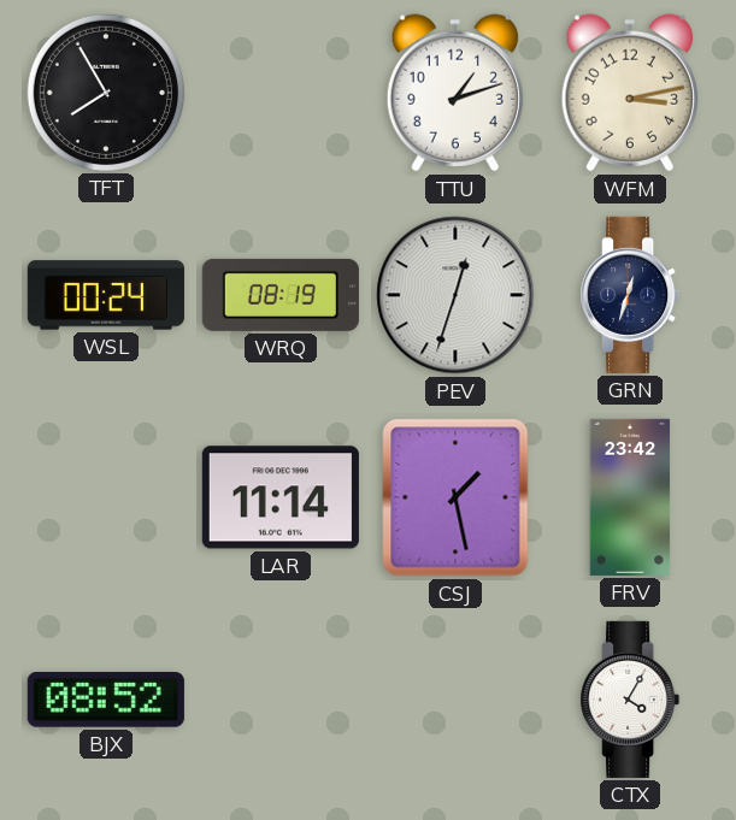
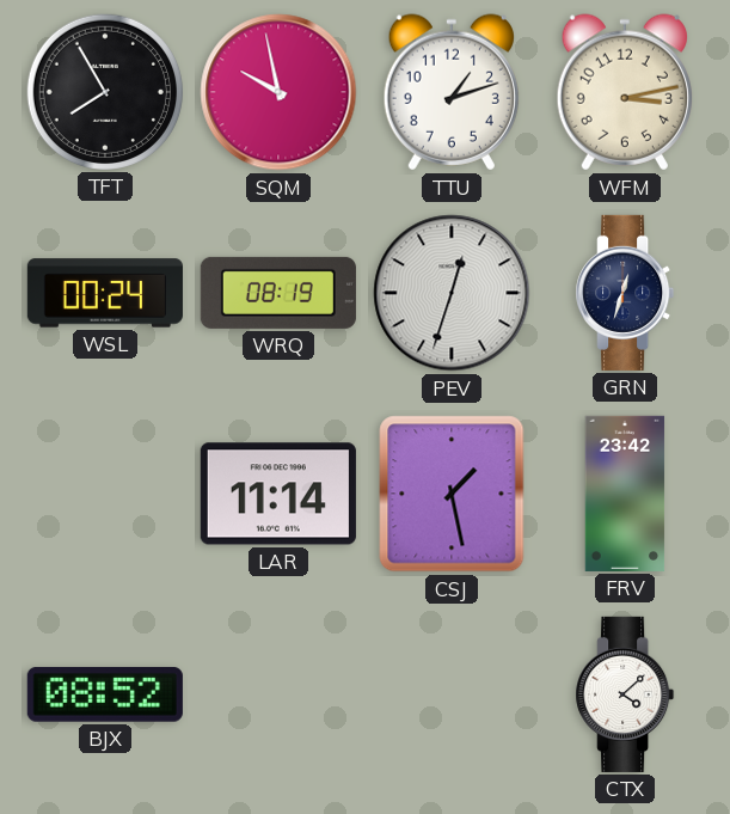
SQM: none -> 9:58 (278, 92)
CTX: 4:05 -> 4:08 (625, 694)
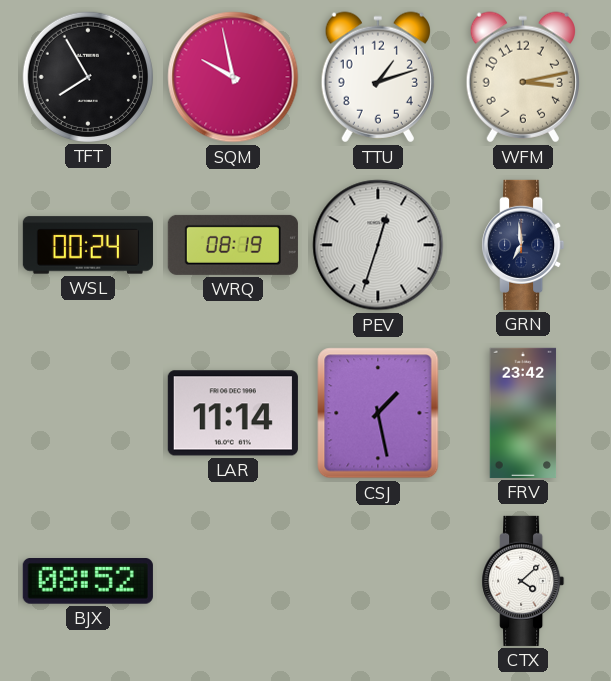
GRN: 12:33 -> 6:59 (523, 245)
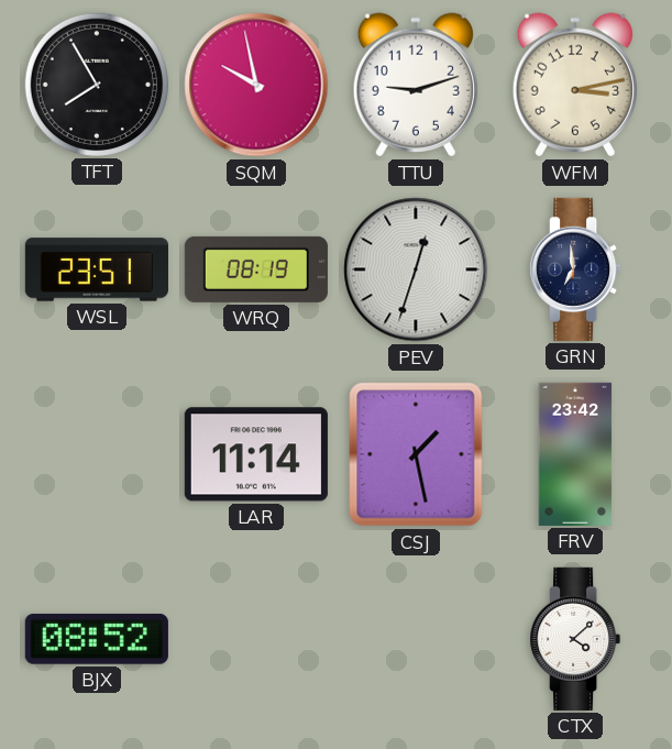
TTU: 1:12 -> 9:12 (416, 85)
WSL: 00:24 -> 23:51 (97, 269)
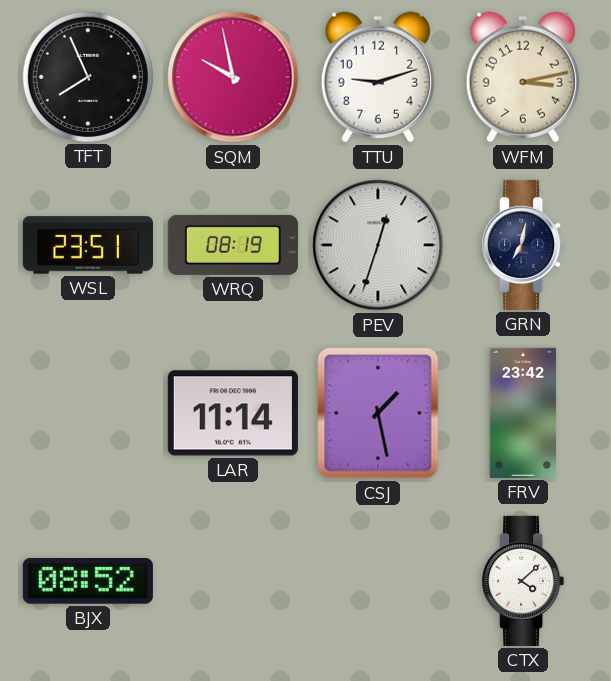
TFT: 7:55 -> 7:56 (88, 77)
GRN: 6:59 -> 7:02 (523, 245)
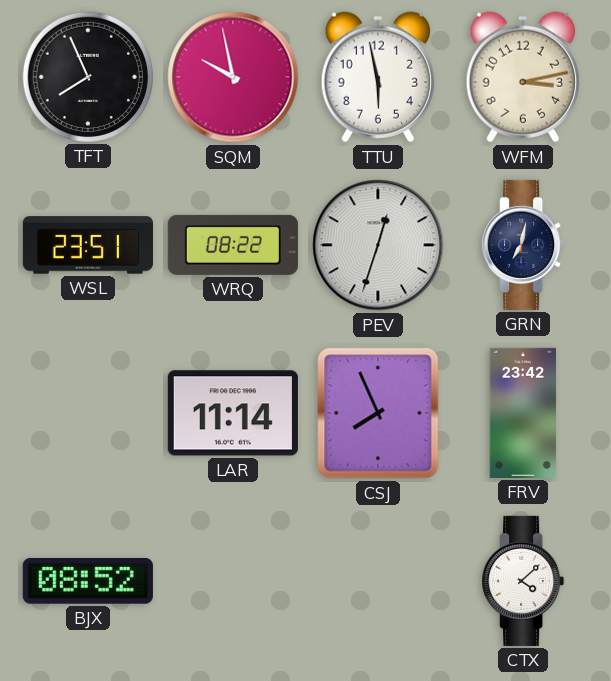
TTU: 9:12 -> 5:58 (378, 77)
WRQ: 08:19 -> 08:22 (233, 245)
CSJ: 1:28 -> 7:56 (378, 413)
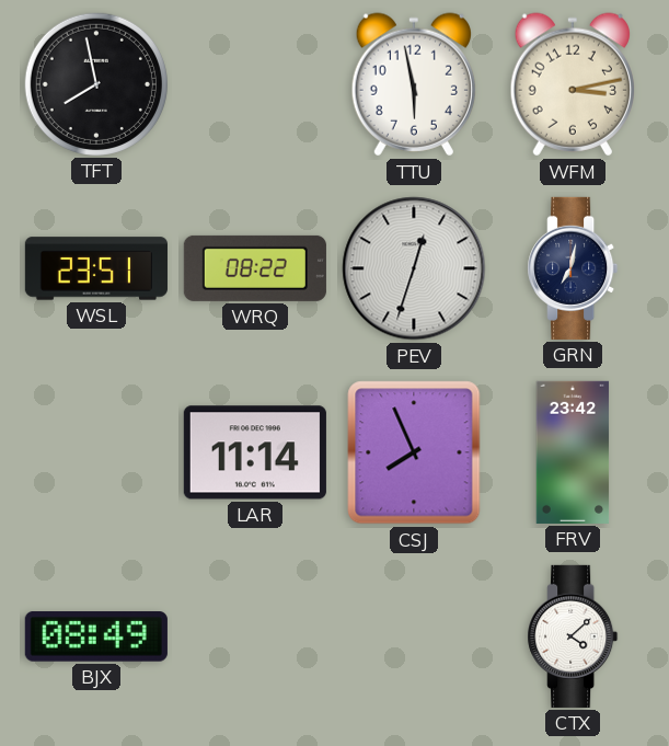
TFT: 7:56 -> 7:58 (96, 84)
SQM: 9:58 -> none (233, 77)
BJX: 08:52 -> 08:49 (96, 638)
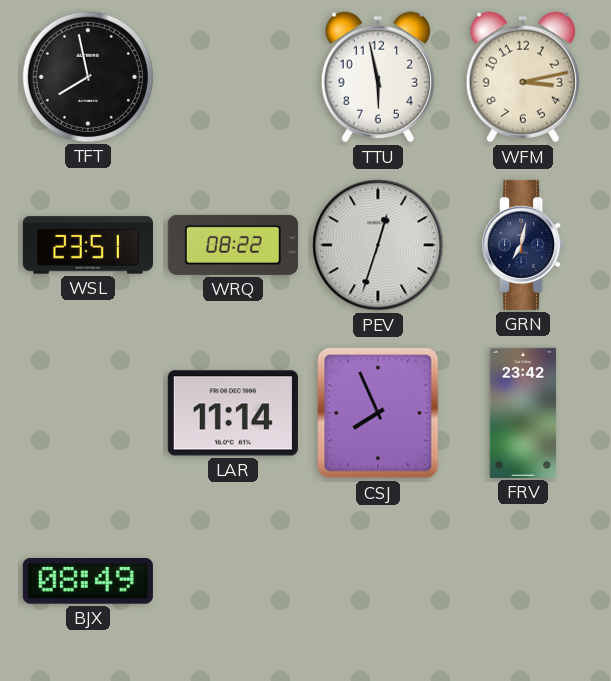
CTX: 4:08 -> none (573, 636)
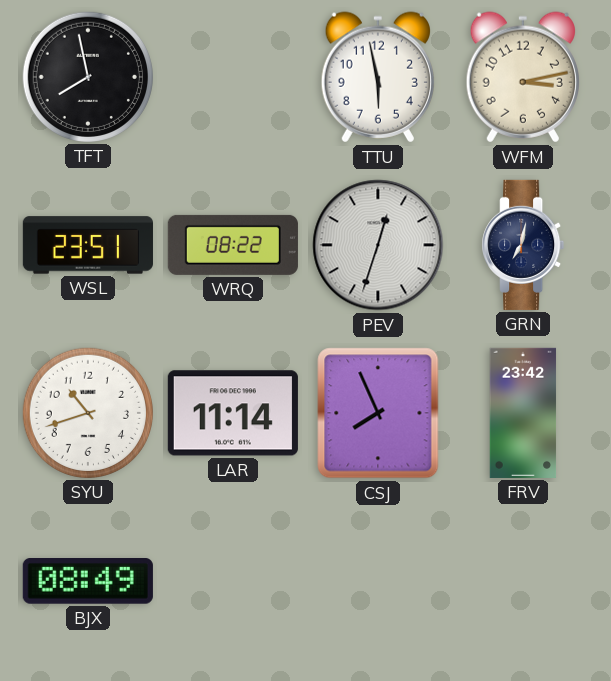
SYU: none -> 10:42 (88, 413)
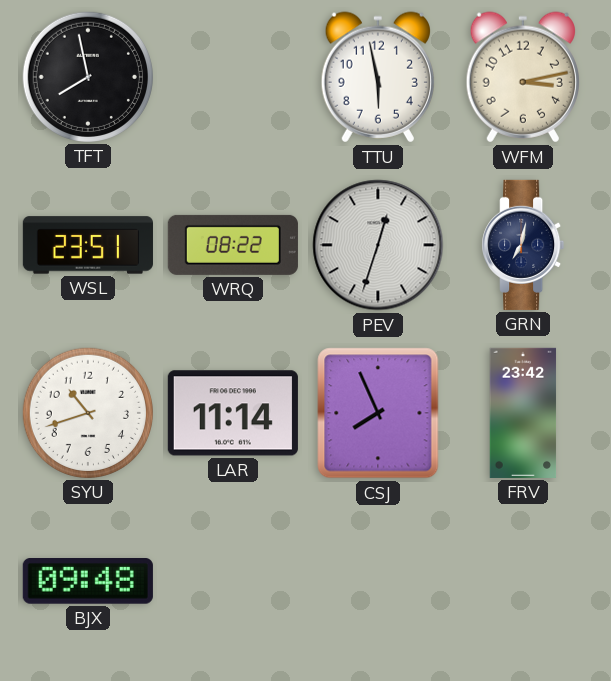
BJX: 08:49 -> 09:48 (88, 582)
